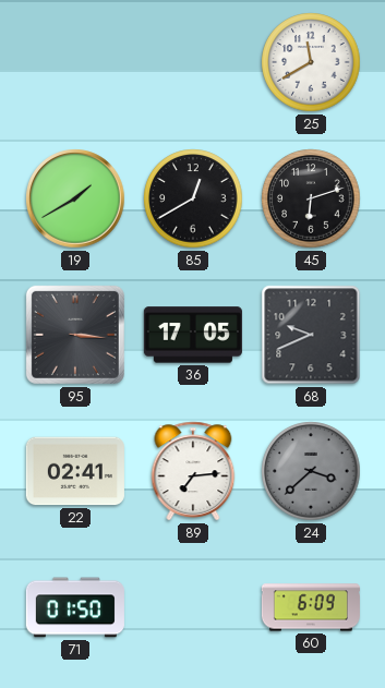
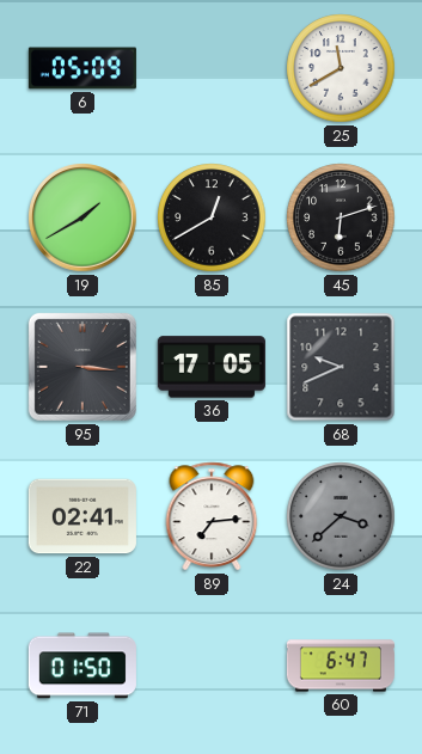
6: none -> 05:09 (82, 68)
60: 6:09 -> 6:47 (341, 666)
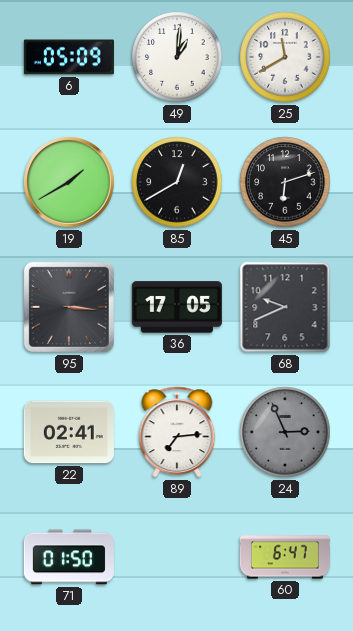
49: none -> 1:01 (177, 57)
24: 3:38 -> 2:56 (285, 432)
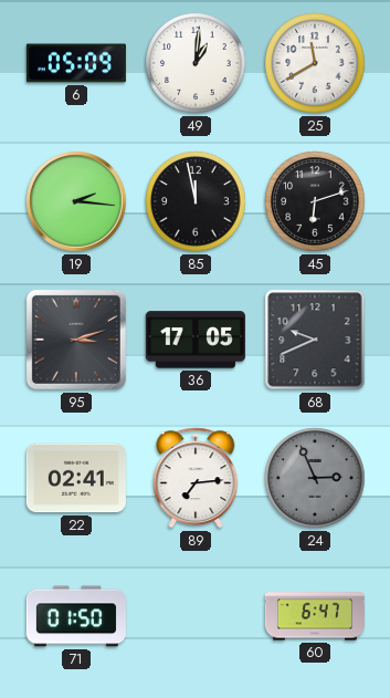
19: 1:40 -> 2:16 (76, 201)
85: 12:40 -> 11:58 (196, 201)
95: 3:16 -> 3:12 (76, 340)
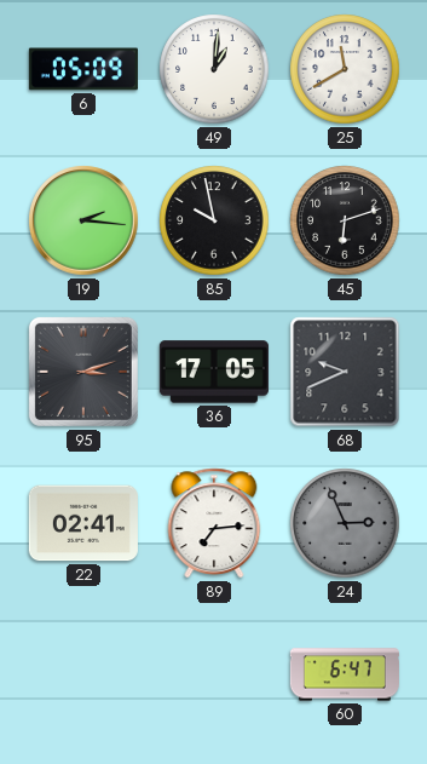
85: 11:58 -> 9:58 (214, 220)
71: 01:50 -> none (76, 616)
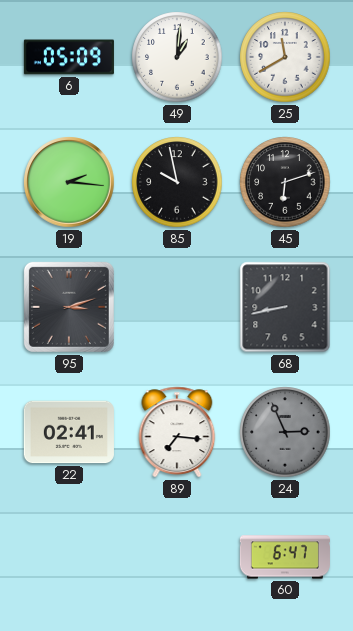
36: 17:05 -> none (214, 372)
68: 9:41 -> 8:43 (285, 307)
89: 7:14 -> 7:16 (177, 432)
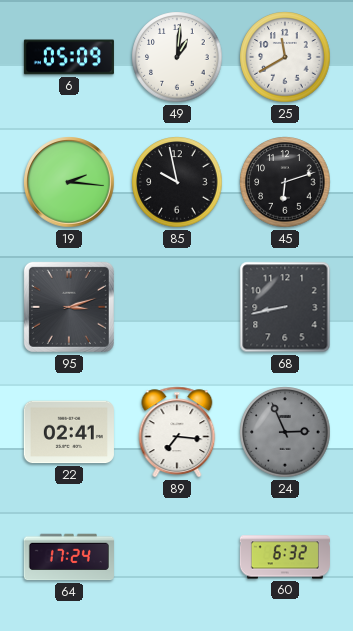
64: none -> 17:24 (69, 557)
60: 6:47 -> 6:32 (285, 557)
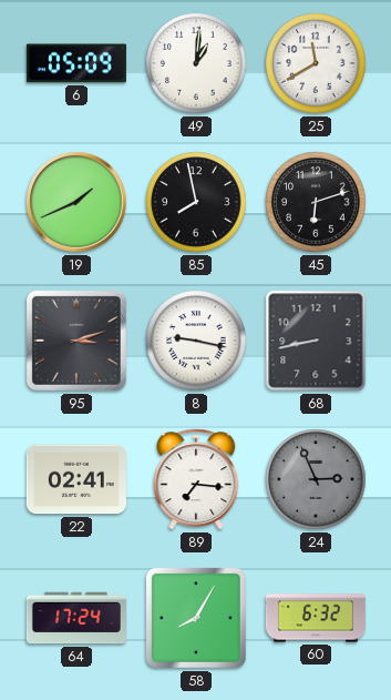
19: 2:16 -> 1:41 (76, 202)
85: 9:58 -> 7:58 (196, 202)
8: none -> 9:17 (196, 341)
58: none -> 8:05 (196, 618)
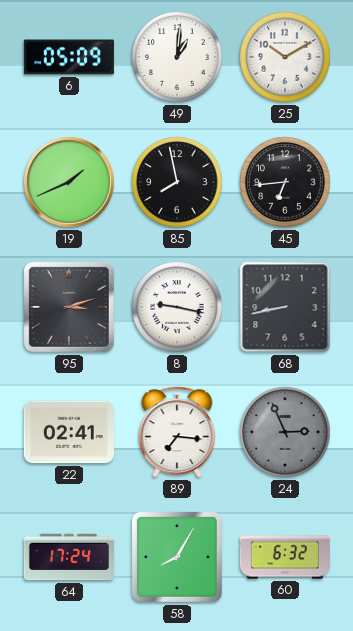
25: 11:40 -> 10:10 (285, 57)
45: 6:12 -> 6:44 (285, 182)
